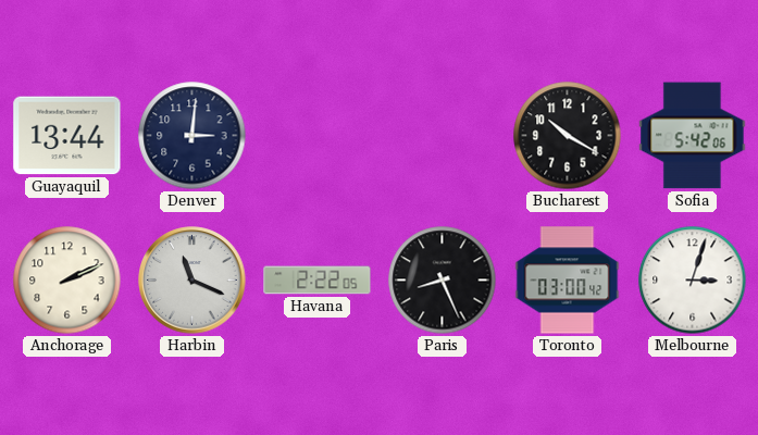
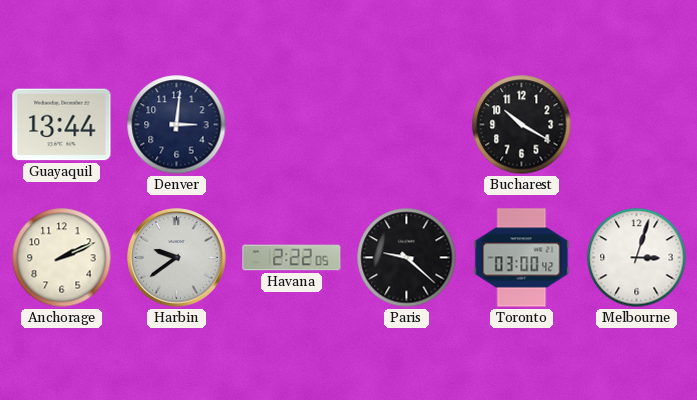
Sofia: 5:42 -> none (693, 136)
Harbin: 11:19 -> 9:39 (177, 258)
Paris: 8:26 -> 9:22 (407, 258)
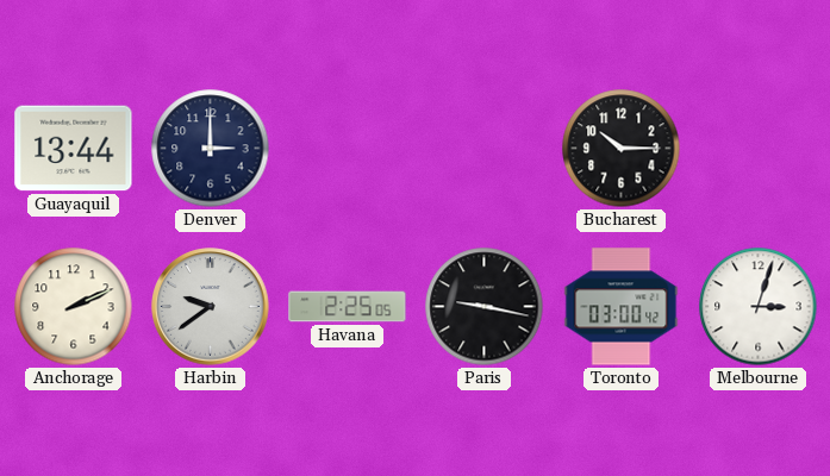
Denver: 3:01 -> 3:00 (211, 149)
Bucharest: 10:20 -> 10:15 (622, 149)
Havana: 2:22 -> 2:25 (348, 307)
Paris: 9:22 -> 9:17 (485, 307)
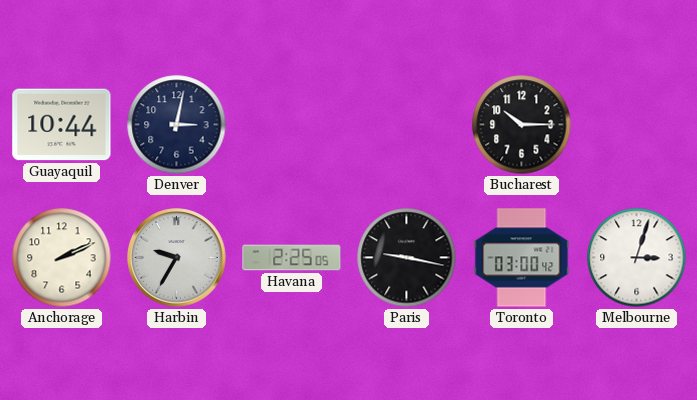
Guayaquil: 13:44 -> 10:44 (62, 125)
Denver: 3:00 -> 3:02 (177, 125)
Harbin: 9:39 -> 9:35 (177, 258)
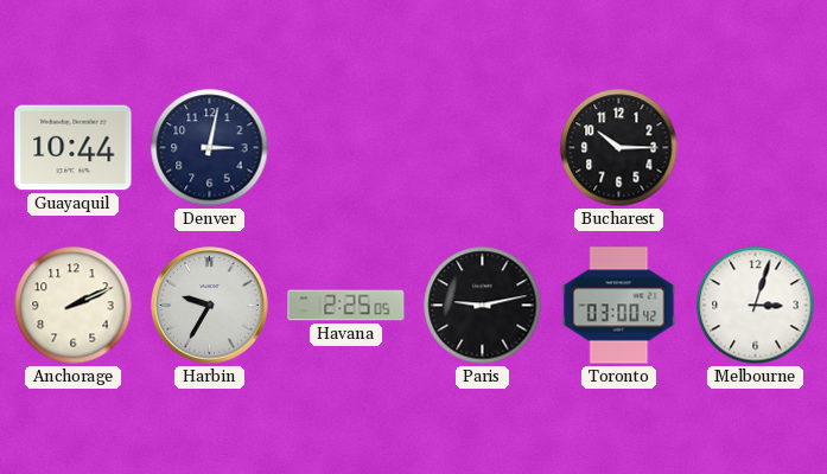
Paris: 9:17 -> 9:13 (483, 306)
